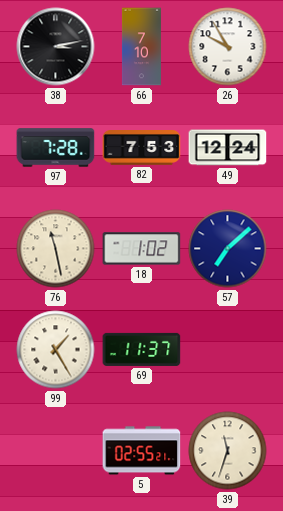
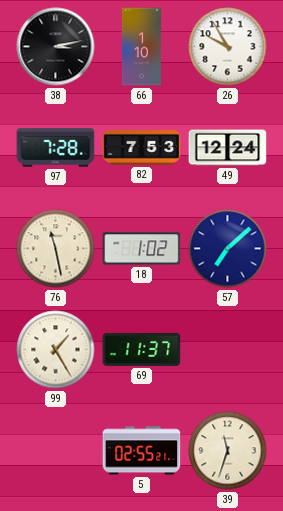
66: 7:10 -> 1:10 (141, 47)
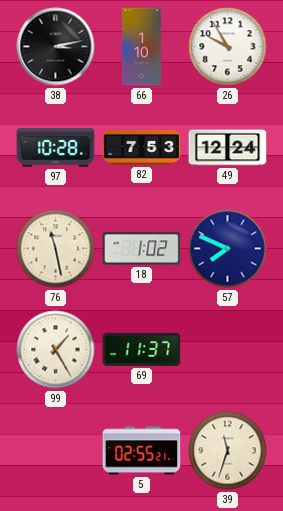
97: 7:28 -> 10:28 (56, 148)
57: 7:08 -> 7:49 (228, 249)
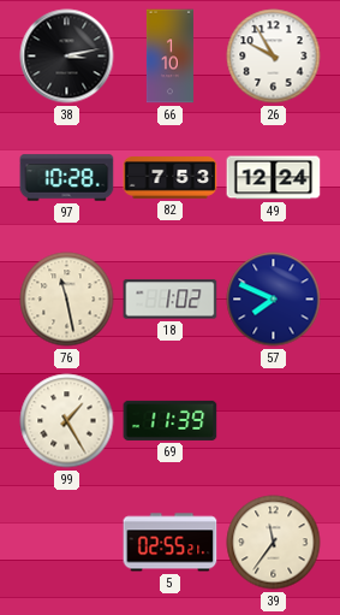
69: 11:37 -> 11:39 (171, 420)
39: 11:33 -> 11:36 (274, 543)
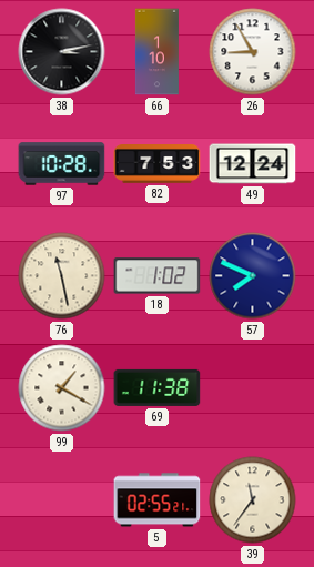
26: 9:55 -> 8:55 (253, 52)
99: 1:25 -> 1:20 (62, 388)
69: 11:39 -> 11:38 (158, 387)
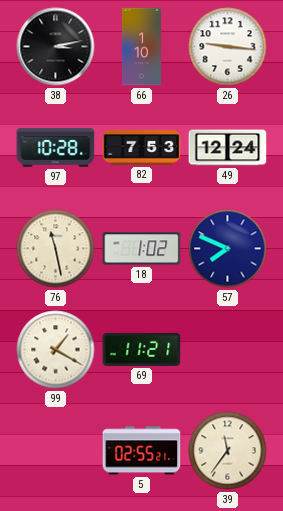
26: 8:55 -> 9:16 (228, 47)
69: 11:38 -> 11:21 (142, 349)
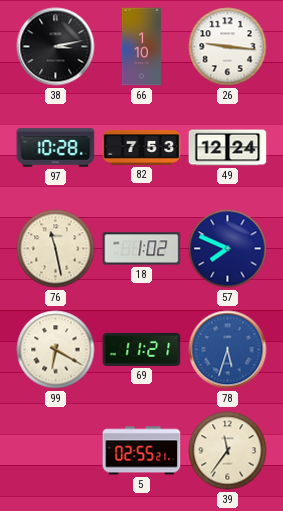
99: 1:20 -> 6:20 (56, 350)
78: none -> 5:33 (228, 350)
